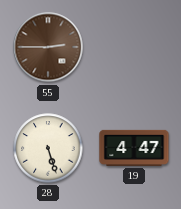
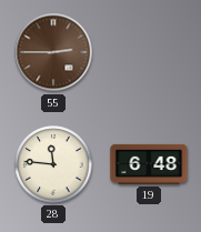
28: 5:27 -> 11:46 (53, 164)
19: 4:47 -> 6:48 (149, 164)
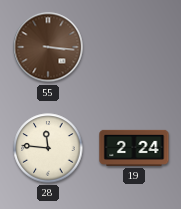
55: 2:45 -> 3:16 (48, 47)
19: 6:48 -> 2:24 (134, 148)
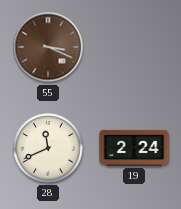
55: 3:16 -> 3:19 (48, 47)
28: 11:46 -> 11:41 (48, 148)
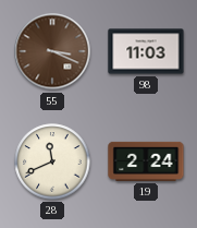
98: none -> 11:03 (146, 51)
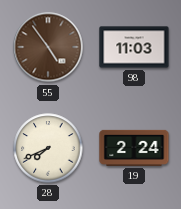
55: 3:19 -> 4:54 (48, 47)
28: 11:41 -> 7:41 (48, 148)
